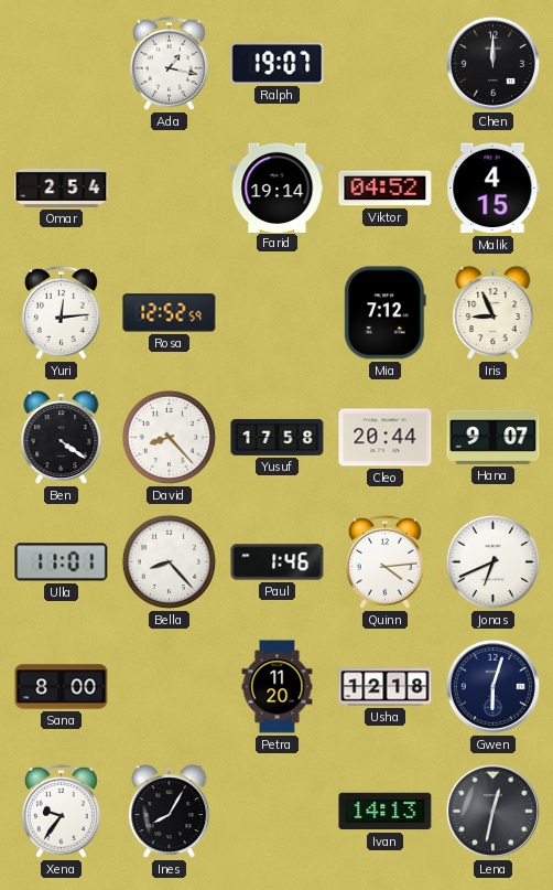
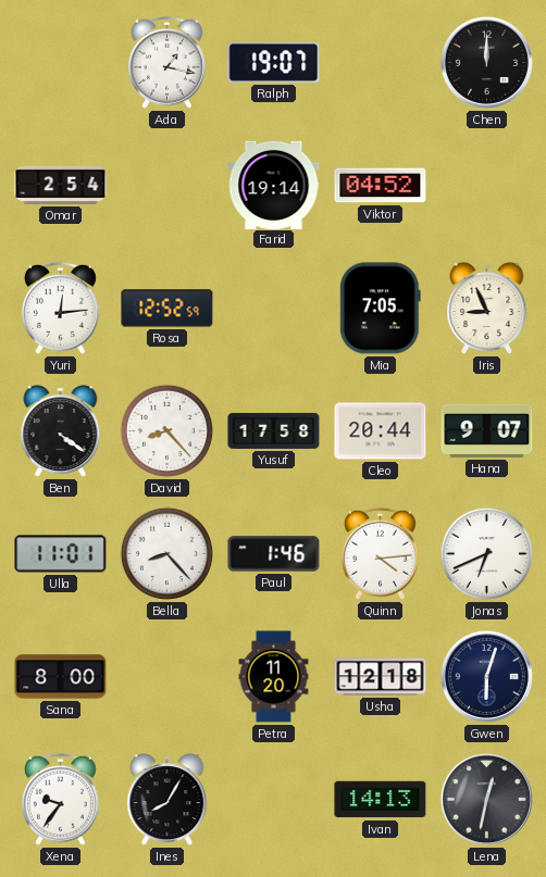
Malik: 4:15 -> none (494, 189)
Mia: 7:12 -> 7:05 (380, 309)
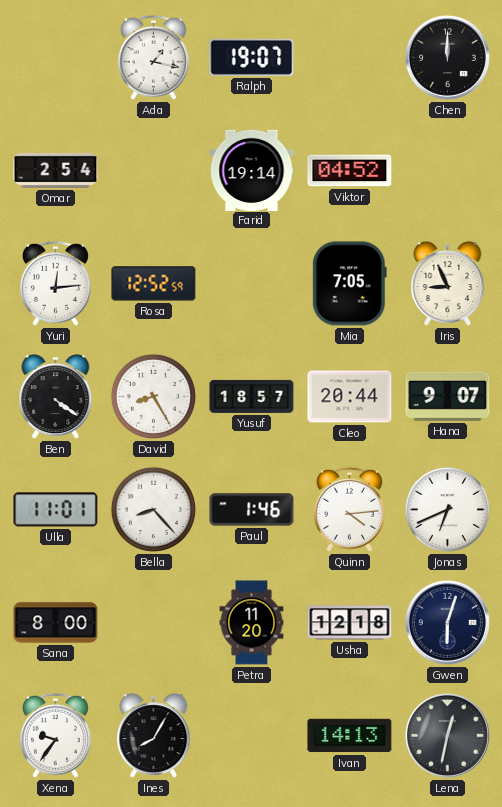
David: 8:23 -> 8:25 (153, 396)
Yusuf: 17:58 -> 18:57 (252, 396)
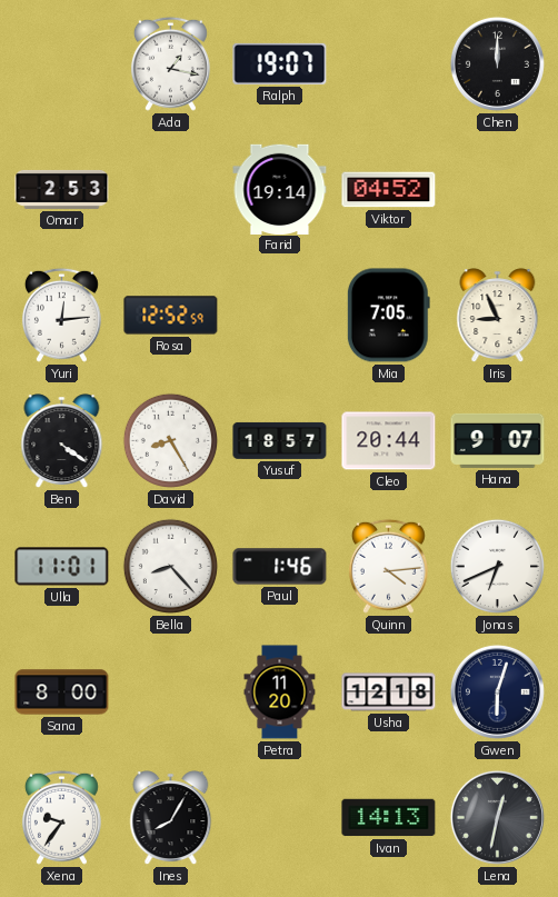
Omar: 2:54 -> 2:53 (62, 189)
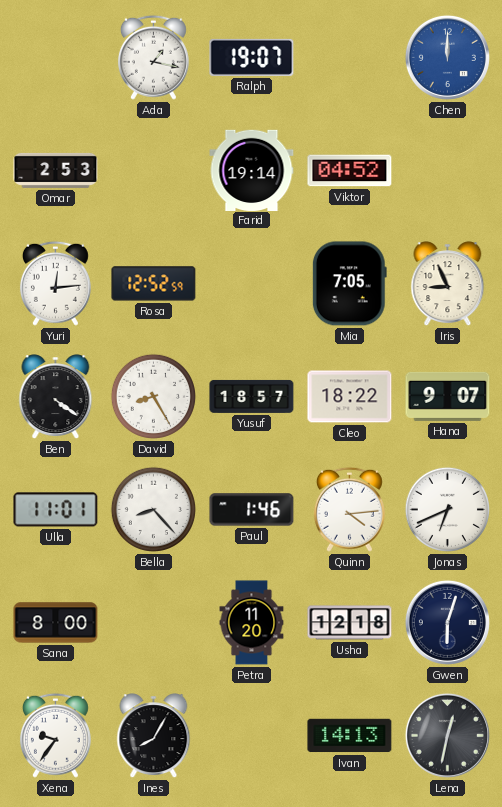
Chen dial: black -> blue (447, 57)
Cleo: 20:44 -> 18:22 (350, 397)
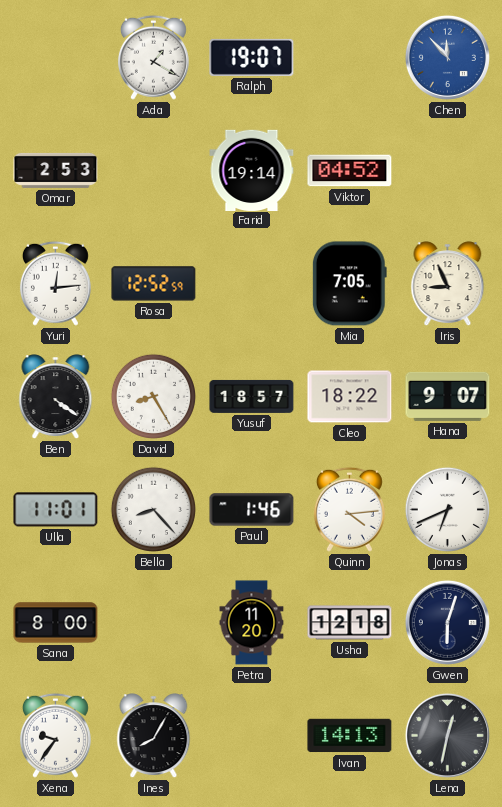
Ada: 1:17 -> 1:20 (153, 57)
Chen: 12:00 -> 11:53 (447, 57)
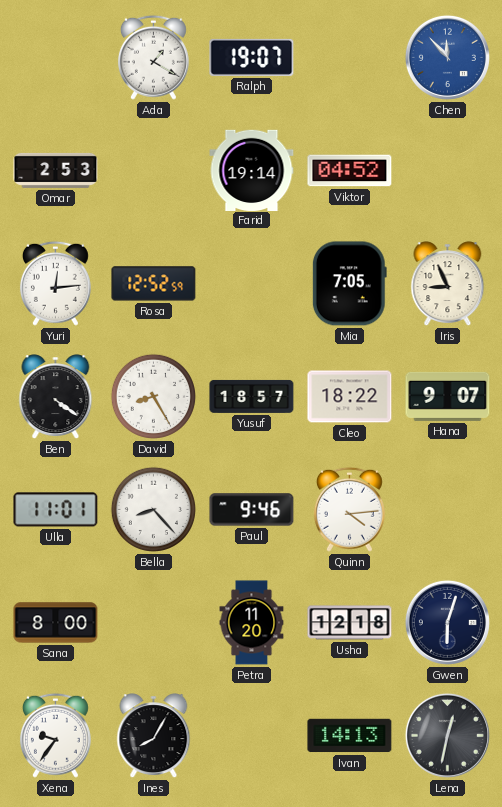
Paul: 1:46 -> 9:46 (252, 510)
Jonas: 6:41 -> none (447, 509)
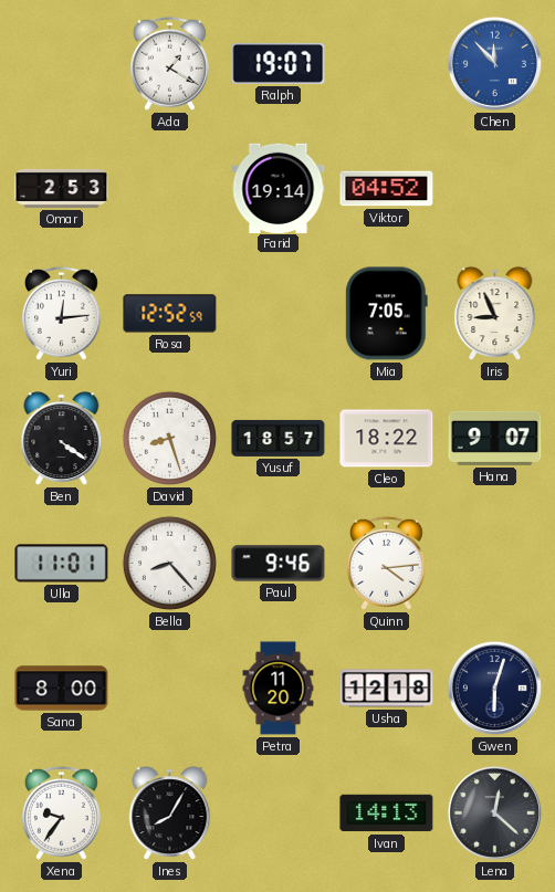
David: 8:25 -> 8:27 (169, 438)
Lena: 12:32 -> 12:22 (494, 812)
